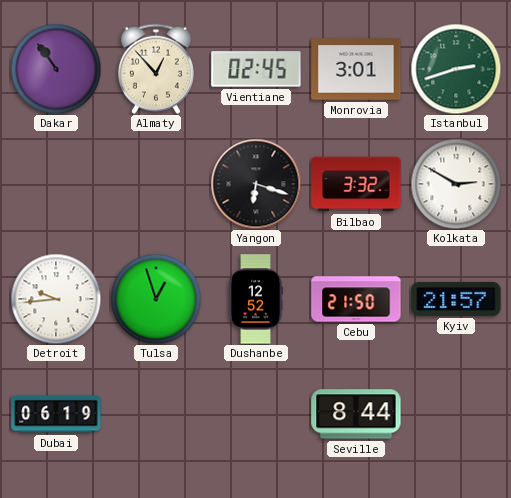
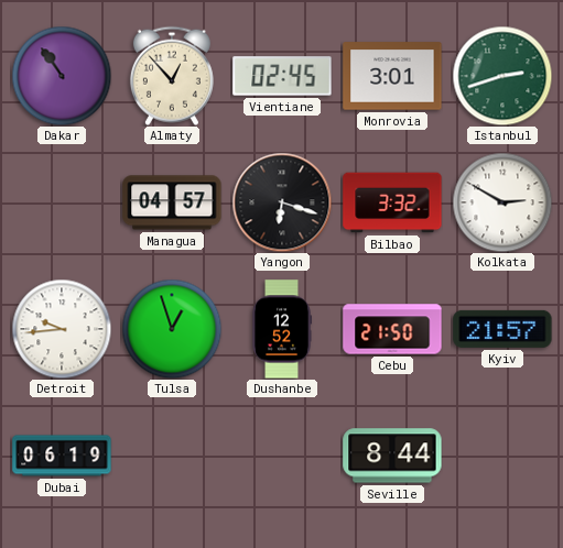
Managua: none -> 04:57 (172, 202)
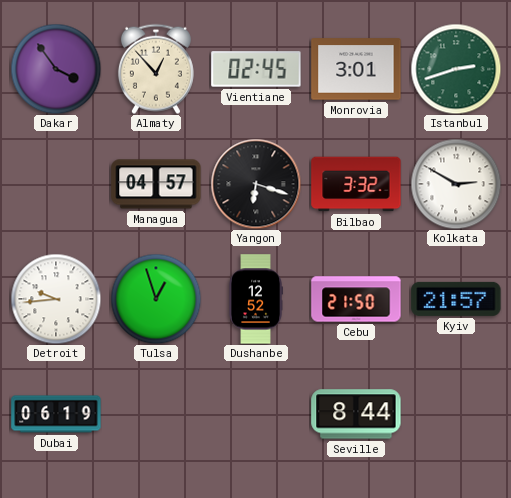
Dakar: 10:54 -> 3:54 (56, 69)
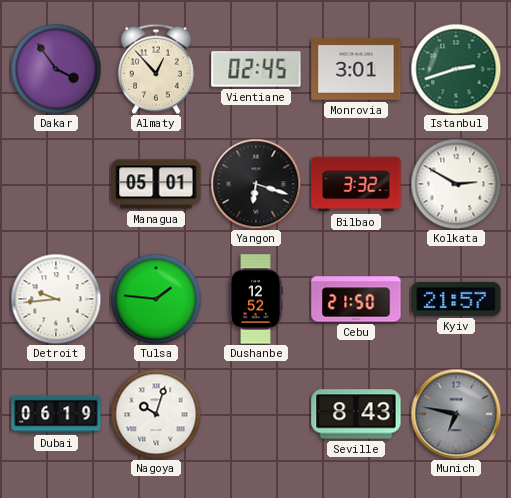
Managua: 04:57 -> 05:01 (156, 184)
Tulsa: 12:57 -> 1:46 (156, 299)
Nagoya: none -> 10:03 (156, 414)
Seville: 8:44 -> 8:43 (356, 414)
Munich: none -> 6:47 (456, 414)
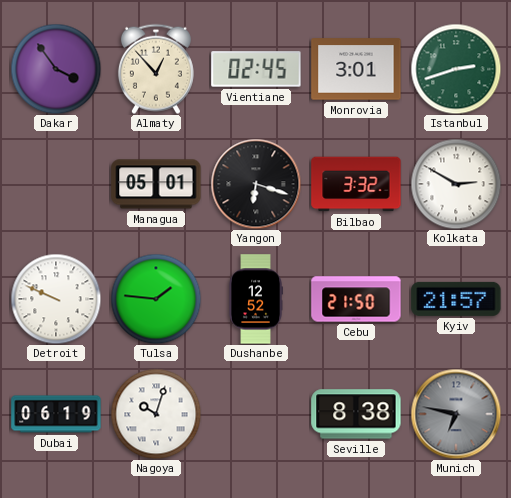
Detroit: 9:44 -> 9:49 (56, 299)
Seville: 8:43 -> 8:38 (356, 414)
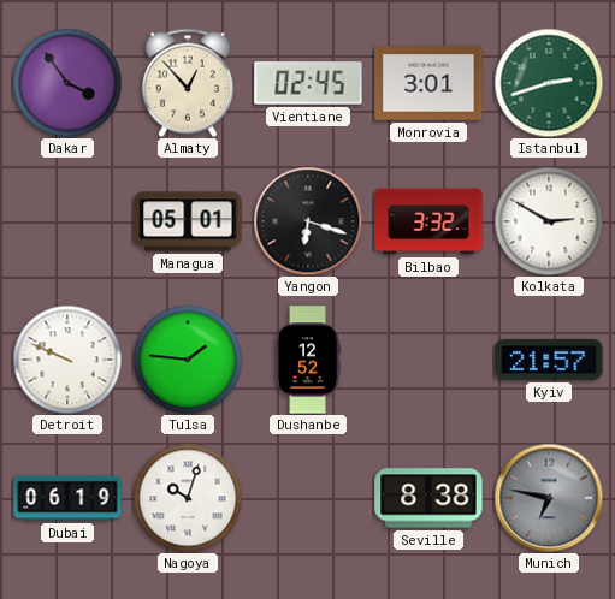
Cebu: 21:50 -> none (356, 299)
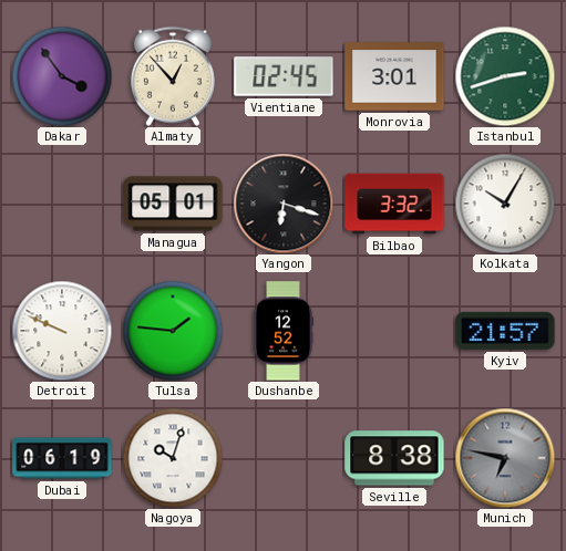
Kolkata: 2:50 -> 10:05 (505, 204)
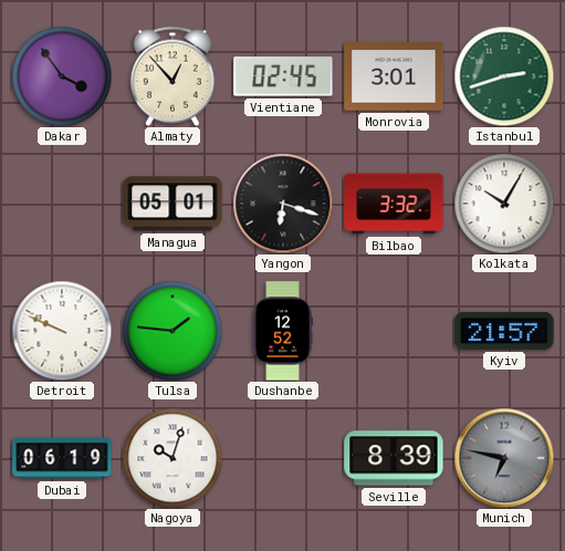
Seville: 8:38 -> 8:39 (394, 458)
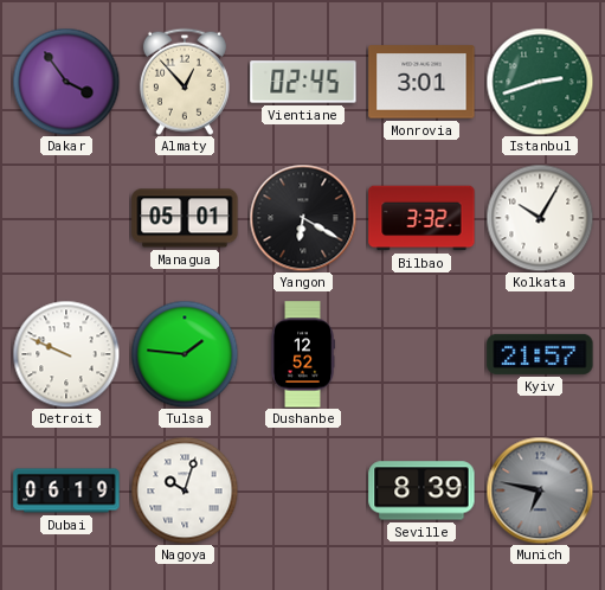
Yangon: 6:18 -> 6:20 (303, 218)
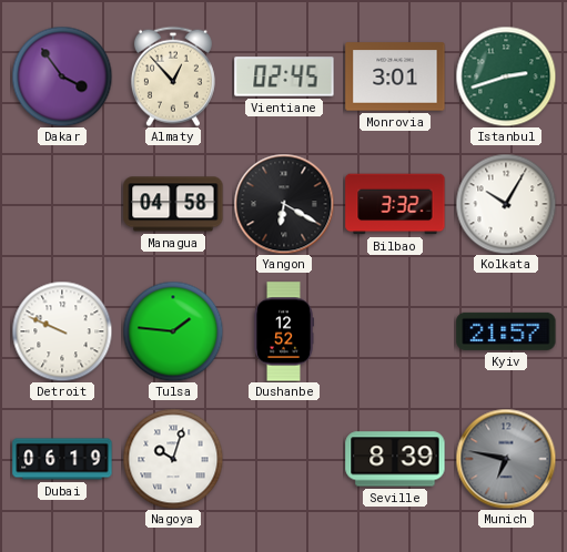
Managua: 05:01 -> 04:58 (173, 204)
